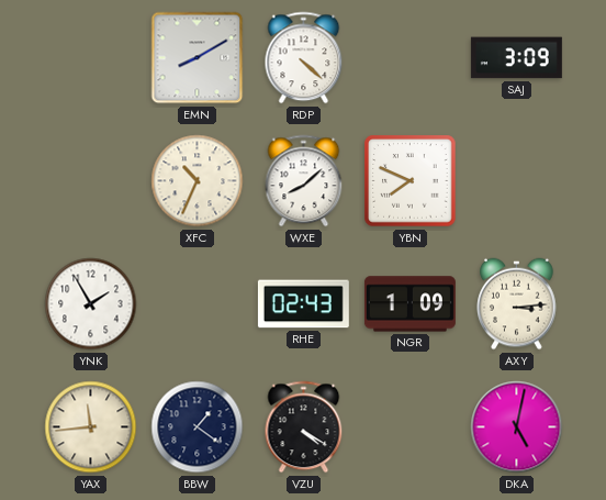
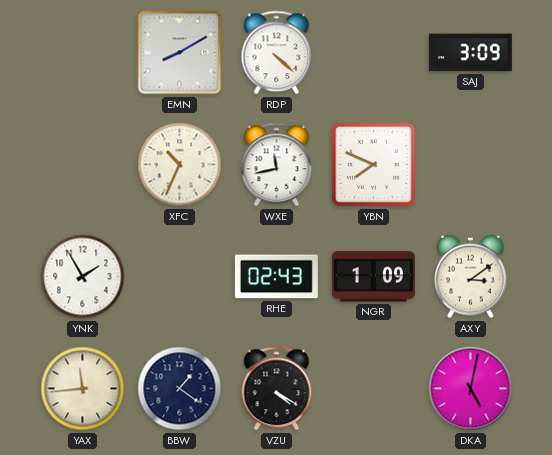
WXE: 8:08 -> 11:43 (277, 165)
AXY: 3:14 -> 3:09 (471, 277)
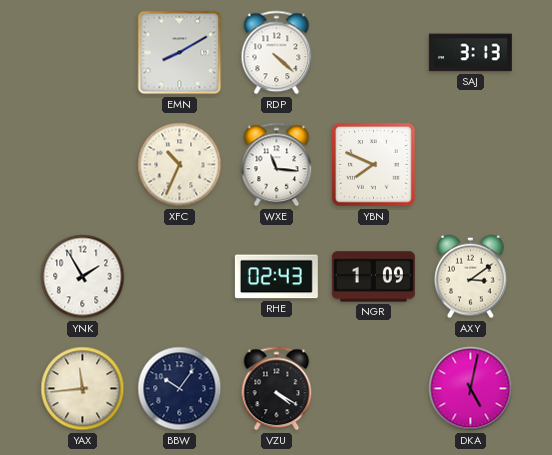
SAJ: 3:09 -> 3:13 (470, 53)
WXE: 11:43 -> 11:16 (277, 165)
BBW: 1:21 -> 10:06 (180, 389)
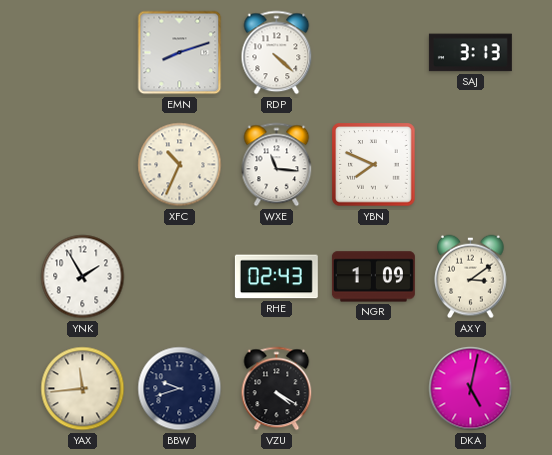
EMN: 8:10 -> 8:12 (180, 53)
BBW: 10:06 -> 9:42 (180, 389)
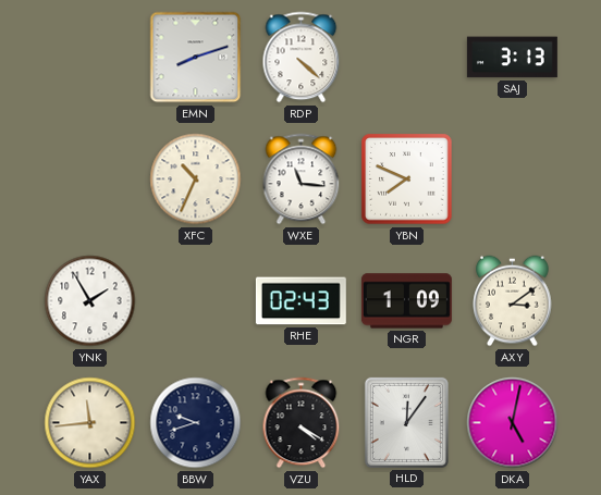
HLD: none -> 12:06 (406, 422)
